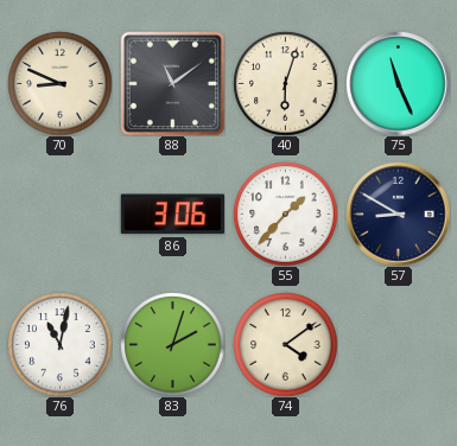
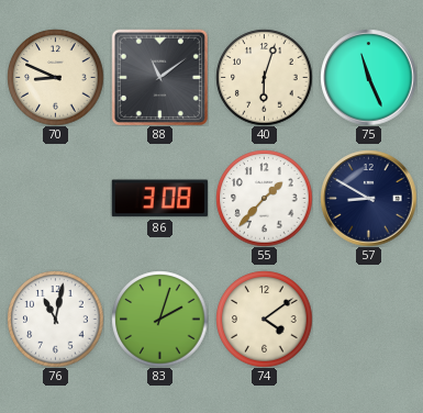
86: 3:06 -> 3:08 (159, 199)
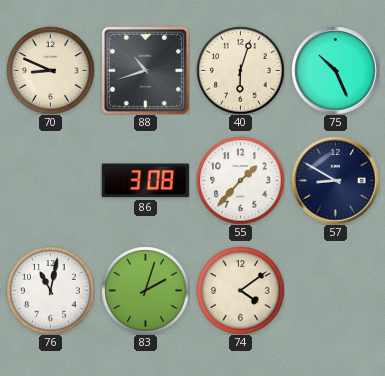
88: 11:09 -> 10:42 (145, 70)
75: 11:26 -> 10:26 (335, 70)
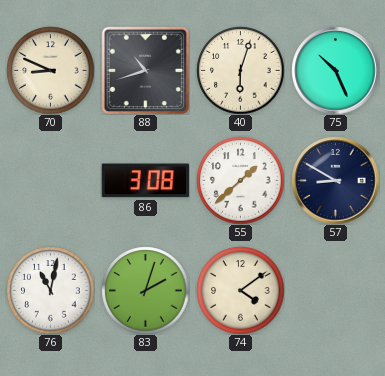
55: 1:37 -> 1:38 (240, 180)
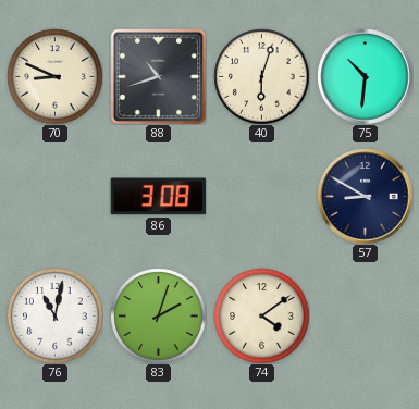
75: 10:26 -> 10:31 (365, 76)
55: 1:38 -> none (240, 180)
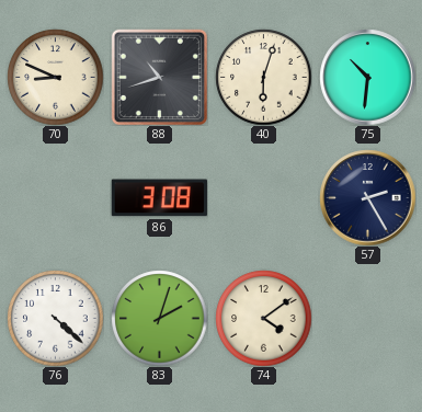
57: 8:50 -> 2:25 (367, 197)
76: 11:02 -> 4:22 (55, 318)
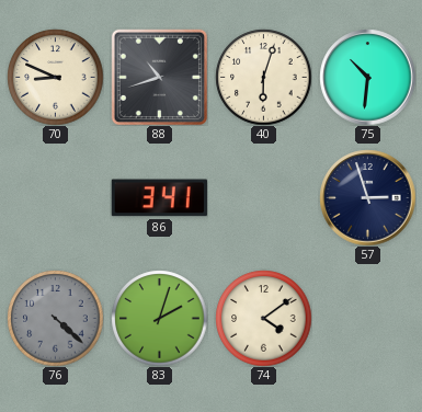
86: 3:08 -> 3:41 (159, 198)
57: 2:25 -> 2:57 (367, 197)
76 dial: white -> grey (55, 318)
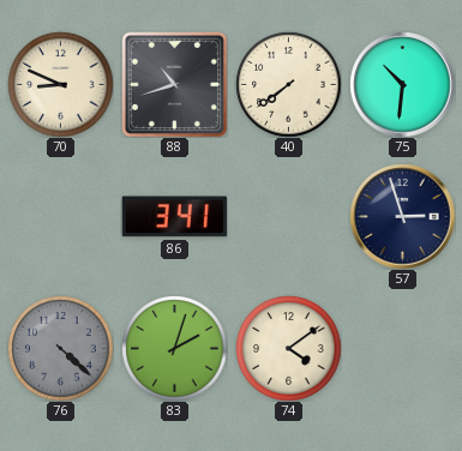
40: 6:03 -> 7:39 (288, 84)
